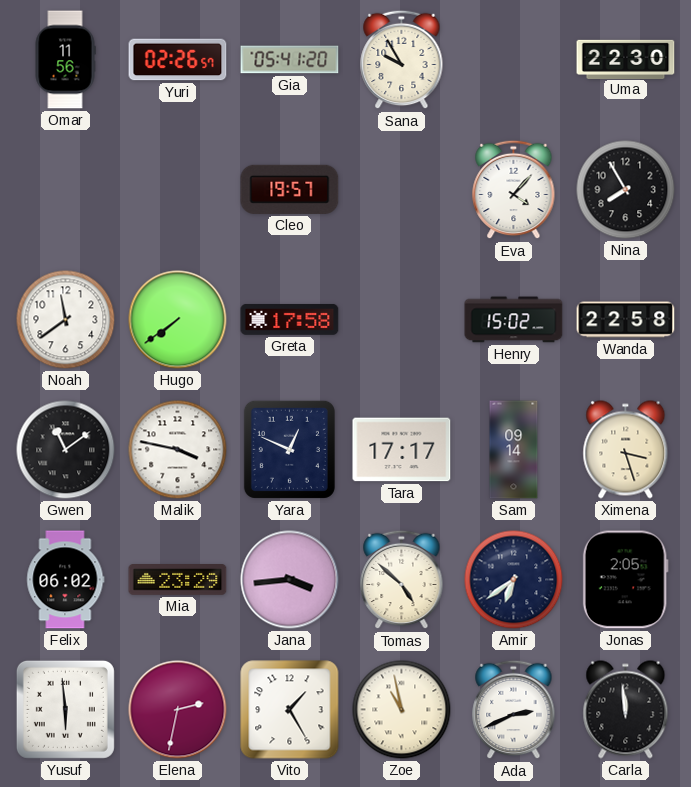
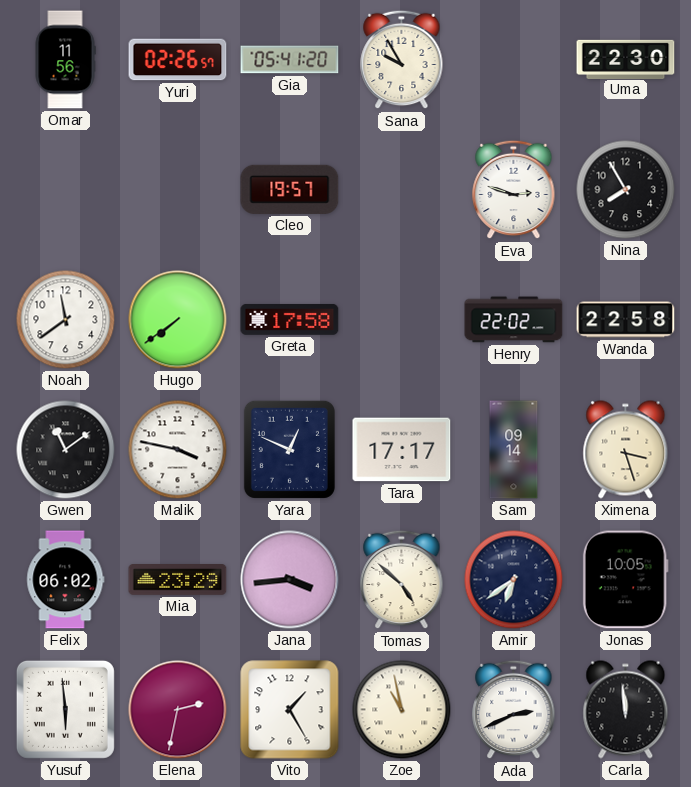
Eva: 4:07 -> 2:48 (514, 190)
Henry: 15:02 -> 22:02 (514, 320)
Jonas: 2:05 -> 10:05 (625, 580)
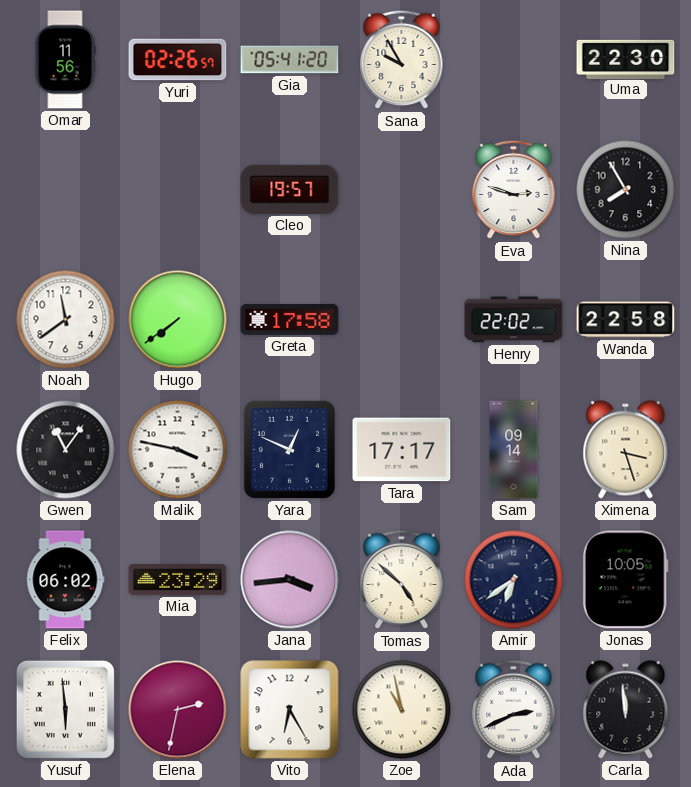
Gwen: 11:09 -> 11:06 (66, 450)
Vito: 1:25 -> 6:25 (290, 710)
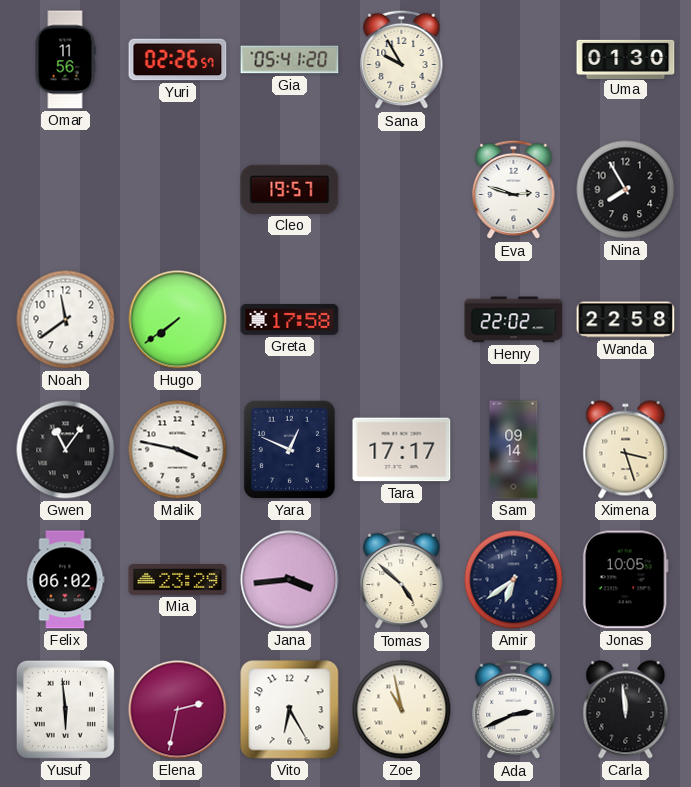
Uma: 22:30 -> 01:30 (626, 59)
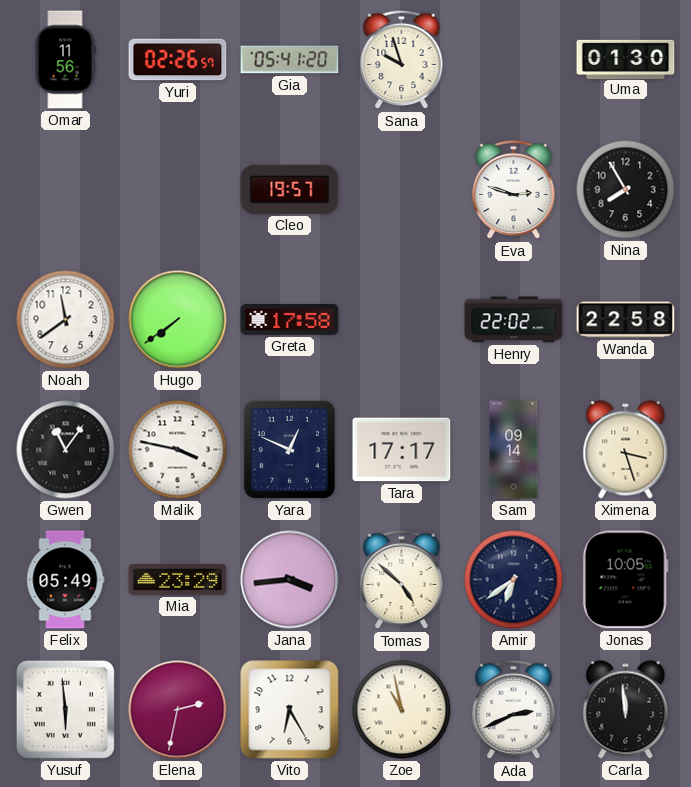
Sana: 9:55 -> 9:57 (402, 60)
Felix: 06:02 -> 05:49 (66, 580)
